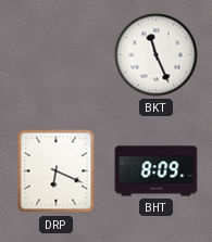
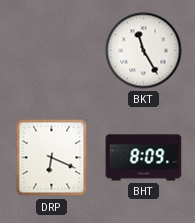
BKT: 11:26 -> 11:25 (144, 51)
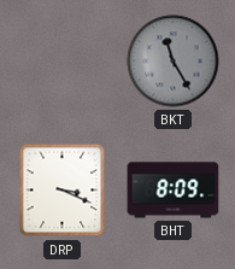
BKT dial: white -> grey (174, 62)
DRP: 6:19 -> 3:19 (63, 191)
